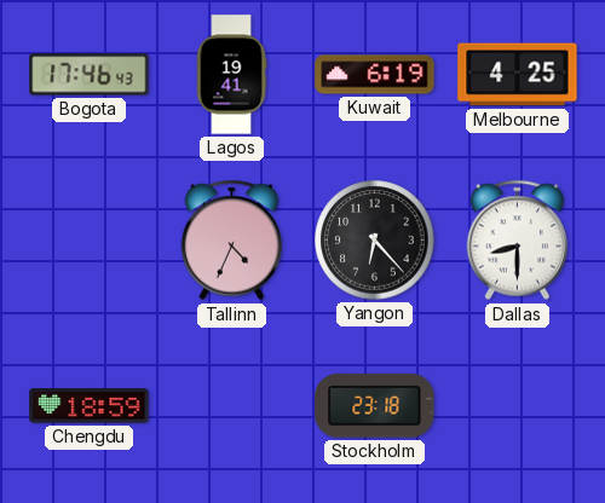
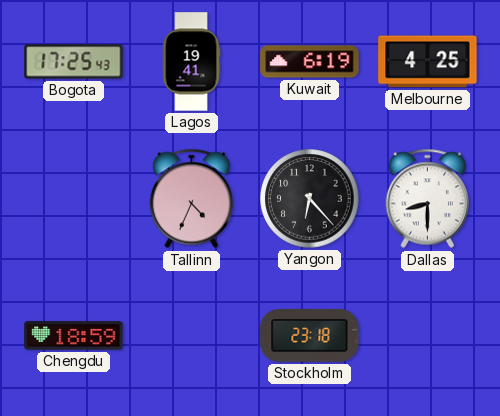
Bogota: 17:46 -> 17:25 (74, 62)
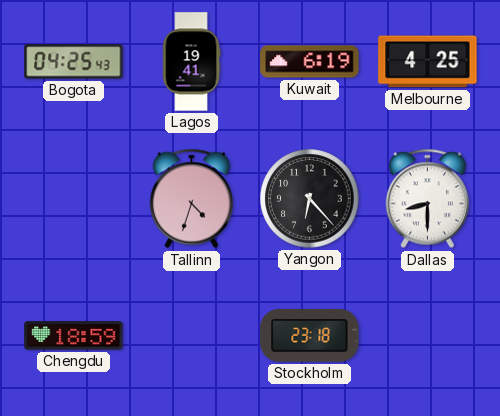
Bogota: 17:25 -> 04:25 (74, 62)
Tallinn: 4:34 -> 4:33 (191, 199)
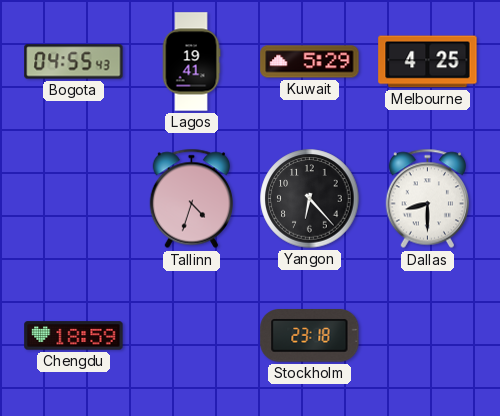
Bogota: 04:25 -> 04:55 (74, 62)
Kuwait: 6:19 -> 5:29 (310, 62)
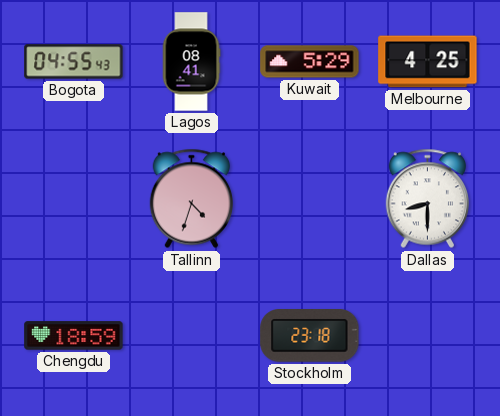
Lagos: 19:41 -> 08:41 (191, 62)
Yangon: 6:23 -> none (310, 199)
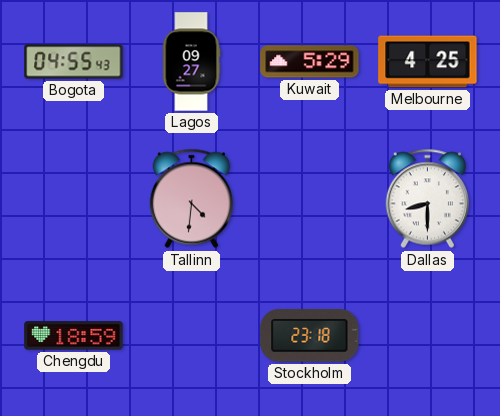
Lagos: 08:41 -> 09:27 (191, 62)
Tallinn: 4:33 -> 4:31 (191, 199)
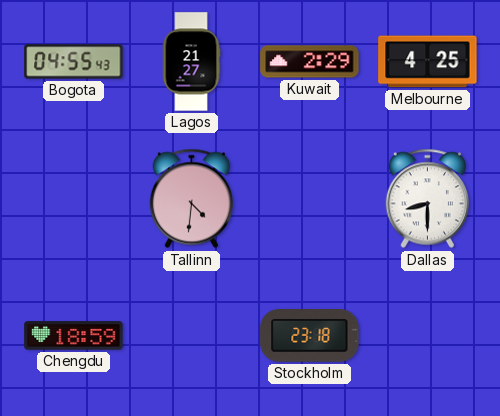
Lagos: 09:27 -> 21:27 (191, 62)
Kuwait: 5:29 -> 2:29 (310, 62)
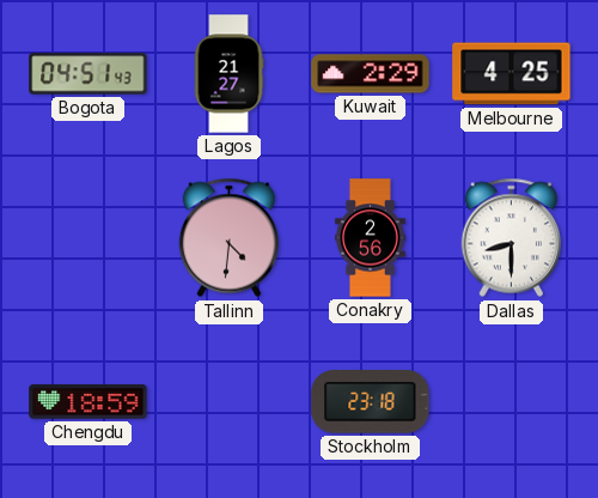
Bogota: 04:55 -> 04:51 (89, 74)
Conakry: none -> 2:56 (371, 238)
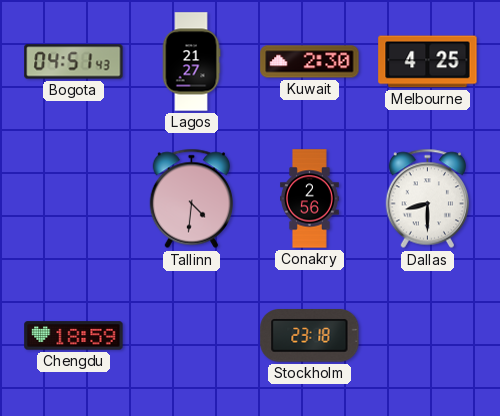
Kuwait: 2:29 -> 2:30 (310, 62)
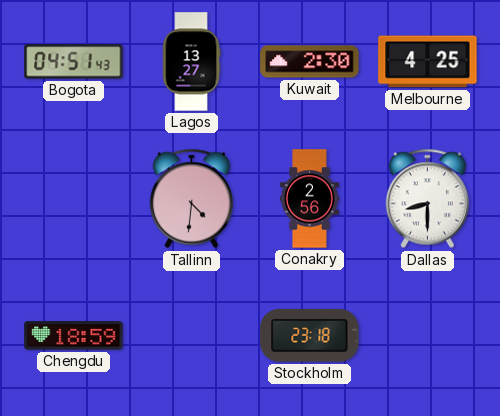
Lagos: 21:27 -> 13:27 (191, 62)
